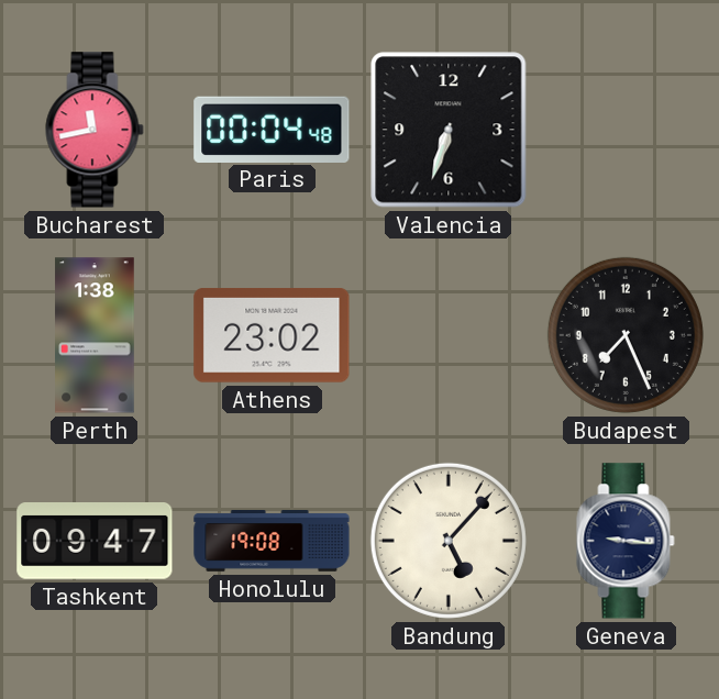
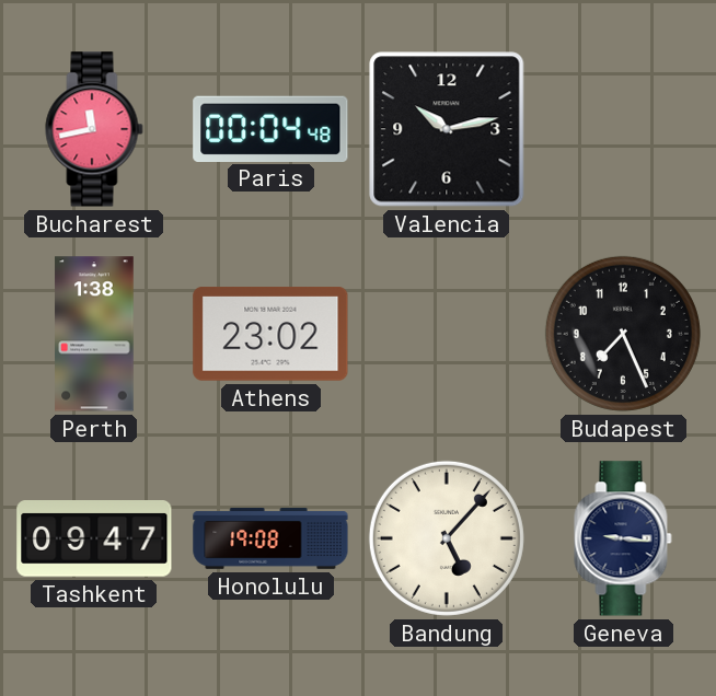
Valencia: 6:33 -> 10:13 (447, 129)
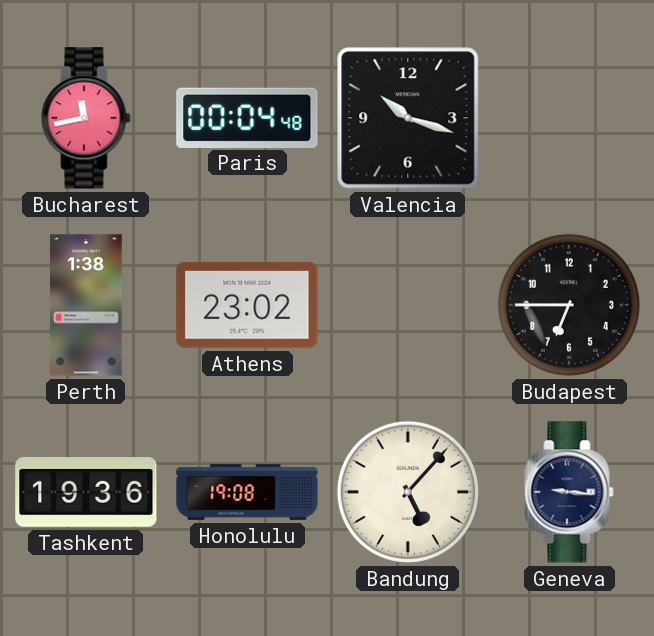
Valencia: 10:13 -> 10:18 (408, 118)
Budapest: 7:26 -> 6:45 (569, 305)
Tashkent: 09:47 -> 19:36 (86, 493)
